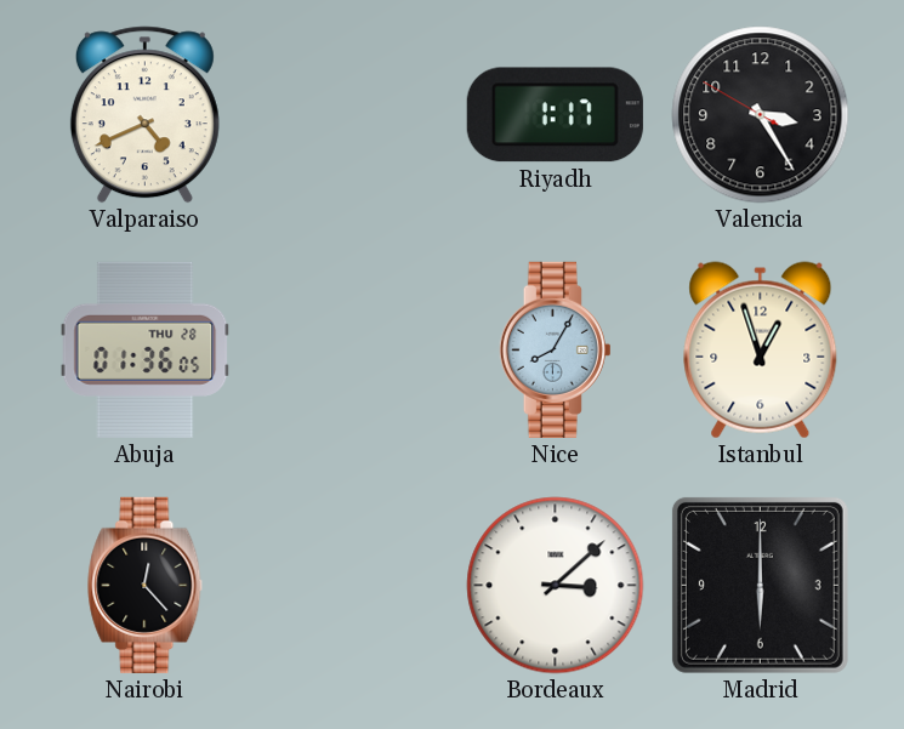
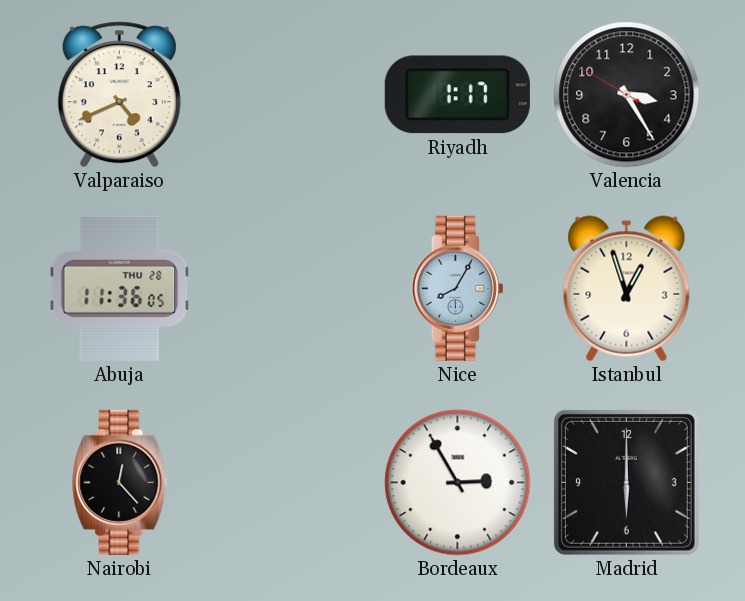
Abuja: 01:36 -> 11:36 (120, 288)
Bordeaux: 3:08 -> 2:55 (458, 483)
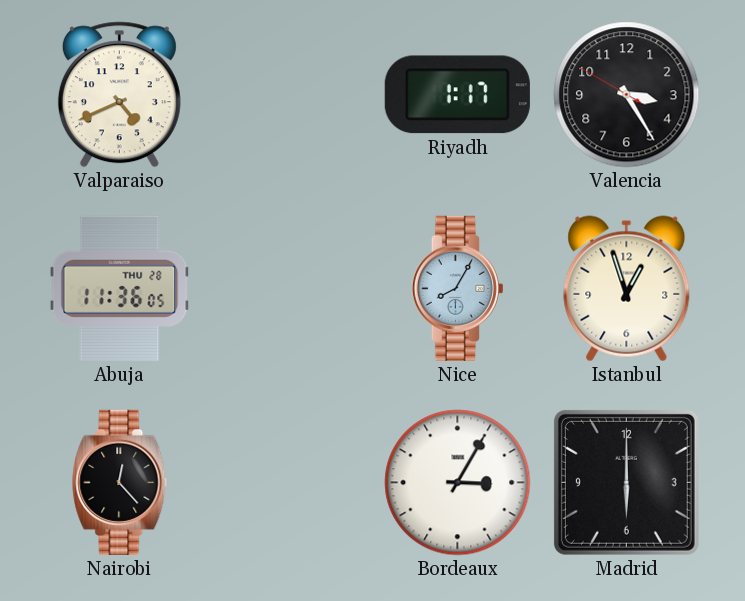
Bordeaux: 2:55 -> 3:05 (458, 483)
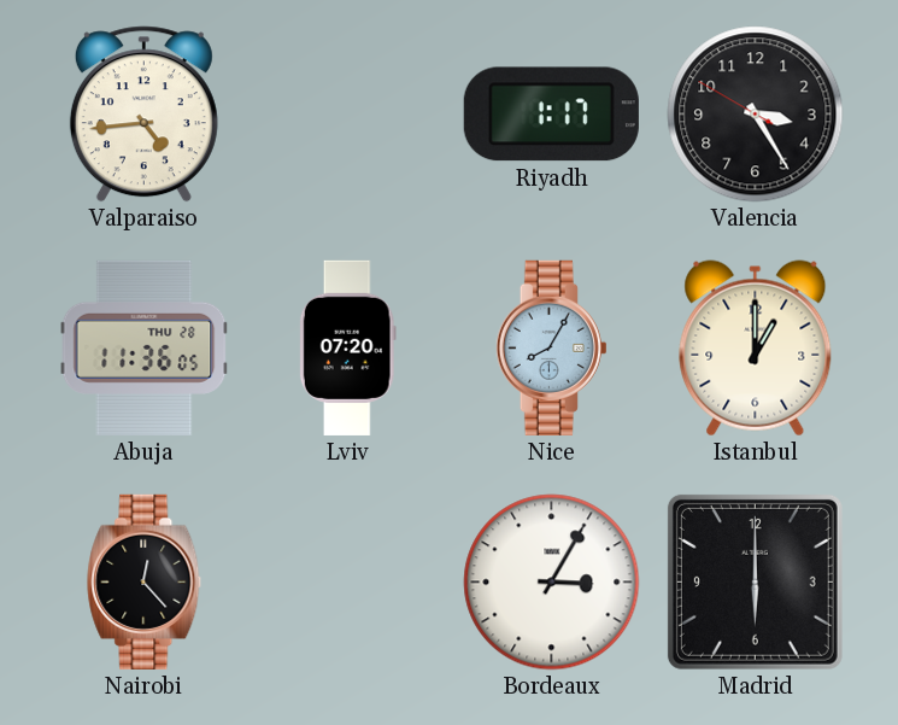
Valparaiso: 4:41 -> 4:44 (143, 115)
Lviv: none -> 07:20 (347, 347)
Istanbul: 12:57 -> 1:00 (756, 349)
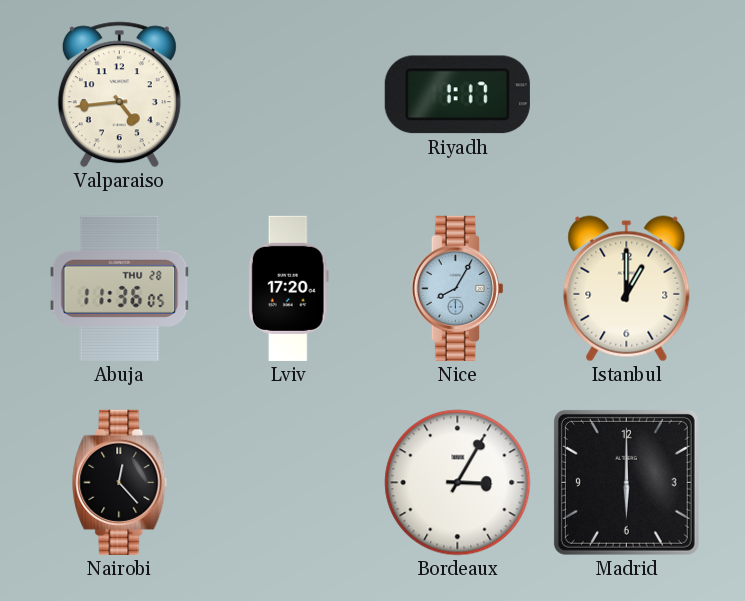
Valencia: 3:24 -> none (756, 115)
Lviv: 07:20 -> 17:20 (288, 288)
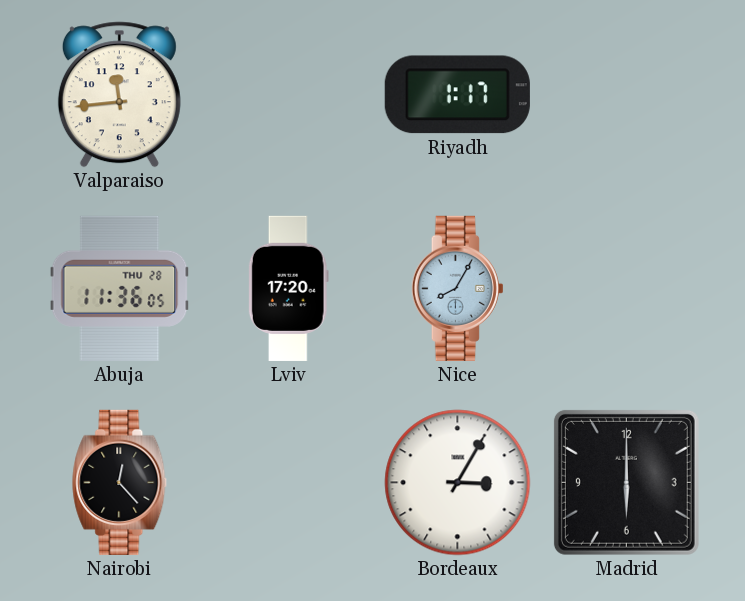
Valparaiso: 4:44 -> 11:44 (119, 95)
Istanbul: 1:00 -> none (627, 289)
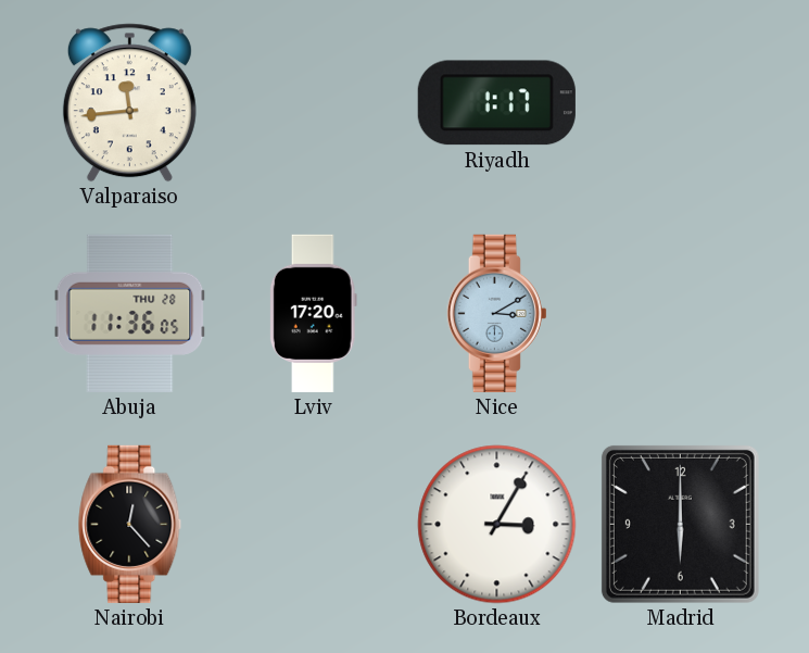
Nice: 8:05 -> 3:10 (496, 313)
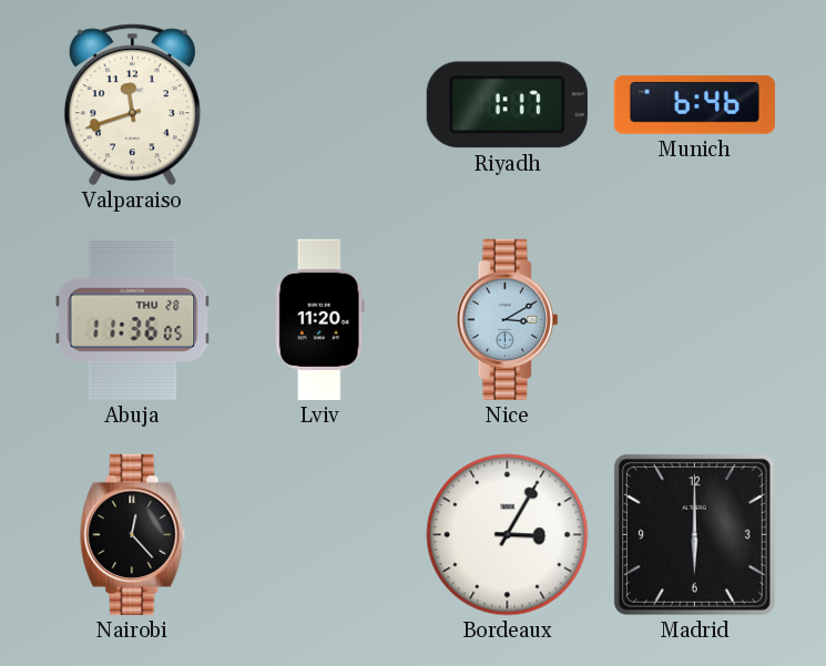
Valparaiso: 11:44 -> 11:42 (132, 105)
Munich: none -> 6:46 (694, 105)
Lviv: 17:20 -> 11:20 (319, 319)
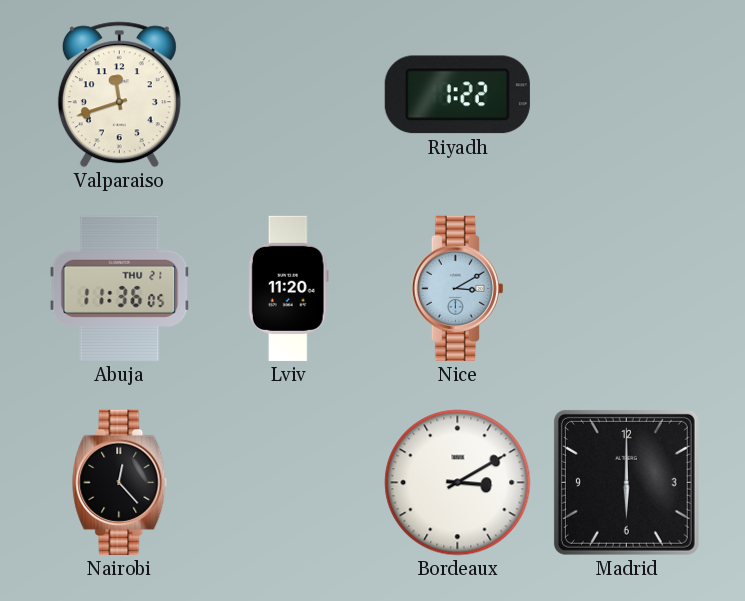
Riyadh: 1:17 -> 1:22 (457, 95)
Munich: 6:46 -> none (694, 105)
Abuja date: THU 28 -> THU 21 (120, 288)
Bordeaux: 3:05 -> 3:10 (458, 483)
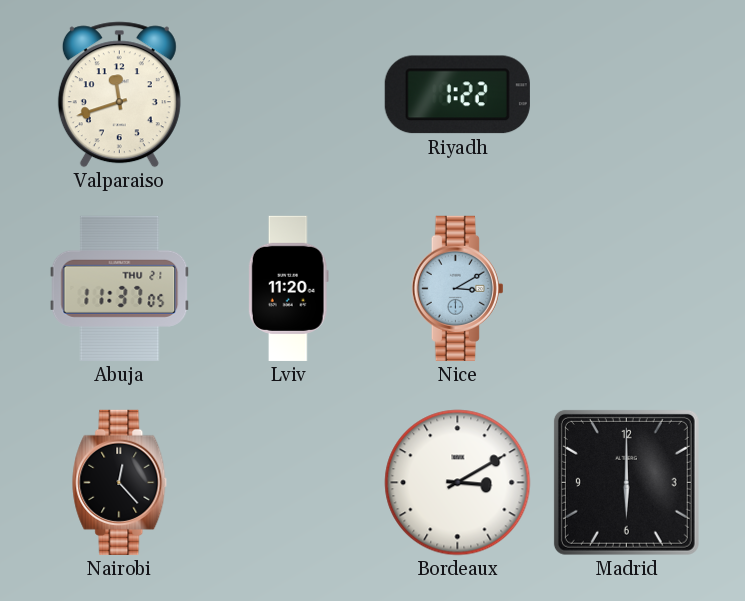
Abuja: 11:36 -> 11:37 (120, 288)
